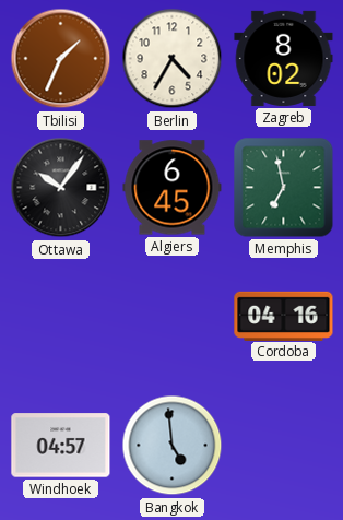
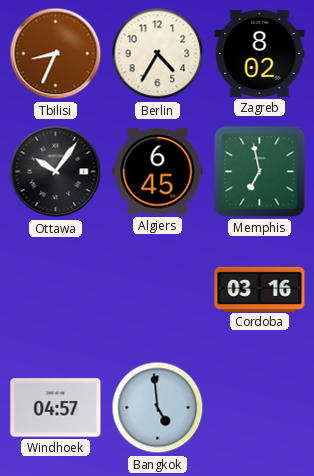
Tbilisi: 1:34 -> 8:34 (56, 54)
Cordoba: 04:16 -> 03:16 (260, 289)
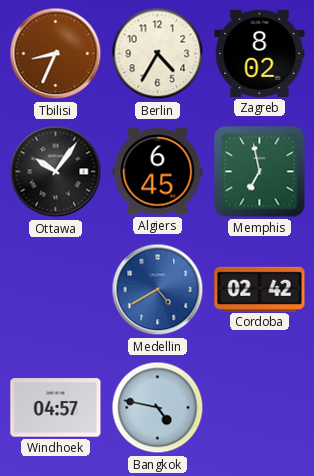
Medellin: none -> 4:40 (158, 290)
Cordoba: 03:16 -> 02:42 (260, 289)
Bangkok: 4:59 -> 4:47 (158, 408)
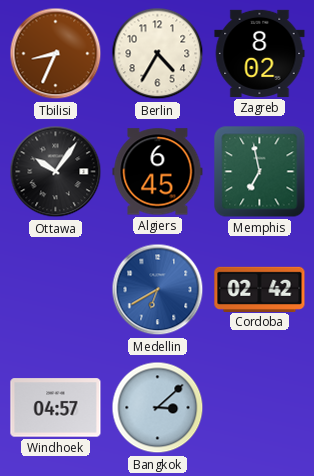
Medellin: 4:40 -> 6:40 (158, 290)
Bangkok: 4:47 -> 3:08 (158, 408)
